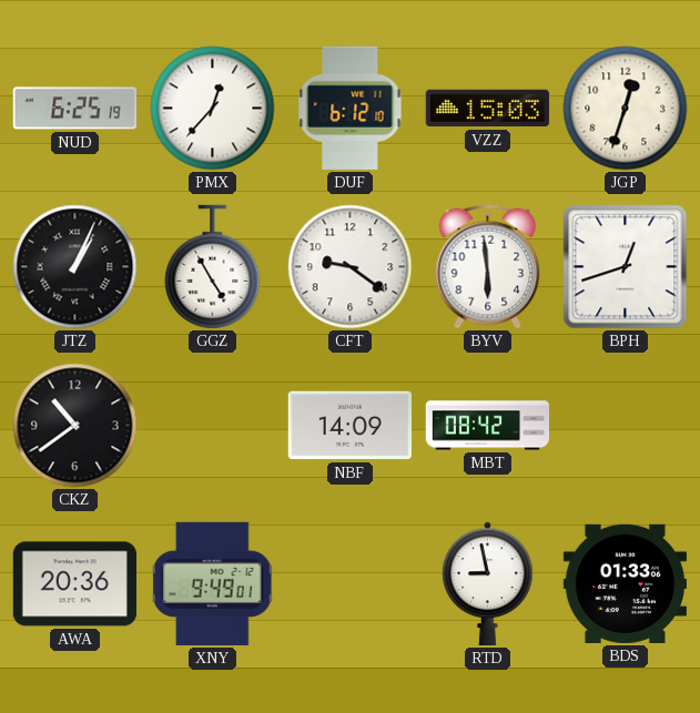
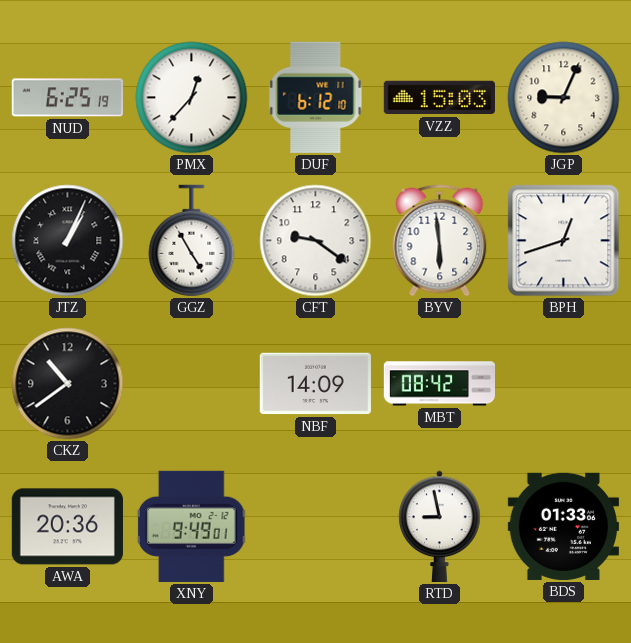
JGP: 12:33 -> 9:04 (564, 98)
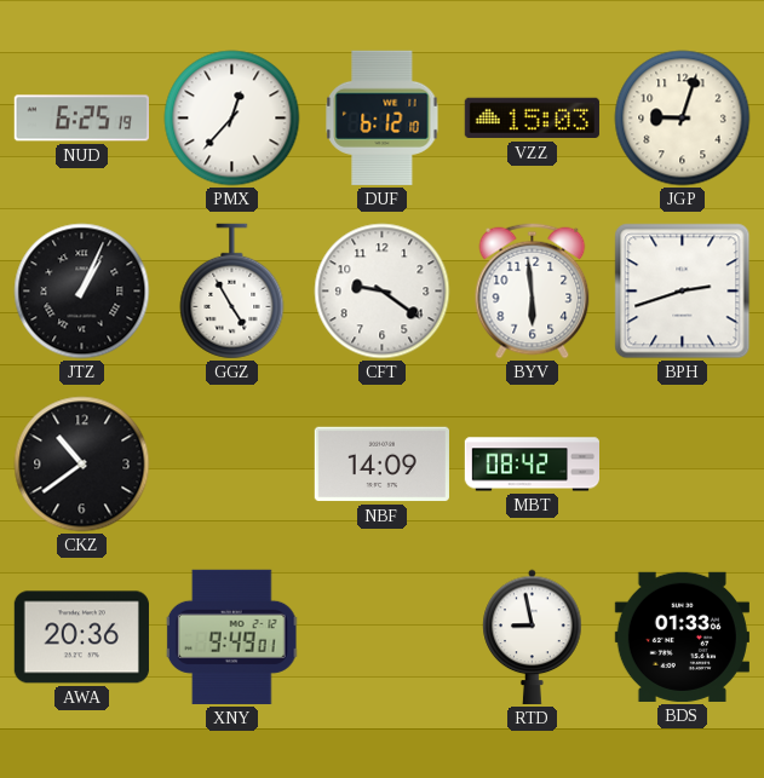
JGP: 9:04 -> 9:03 (683, 119)
BPH: 12:42 -> 2:42 (683, 292)
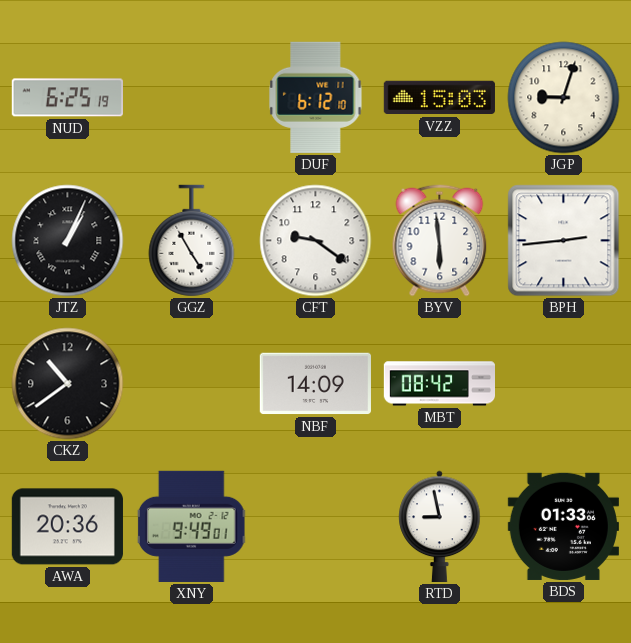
PMX: 12:37 -> none (232, 119)
BPH: 2:42 -> 2:44 (564, 241)
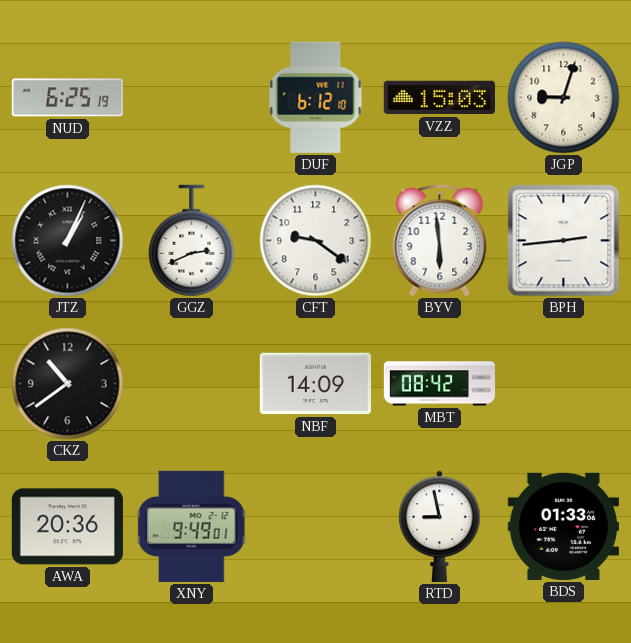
GGZ: 4:55 -> 2:41 (192, 241)
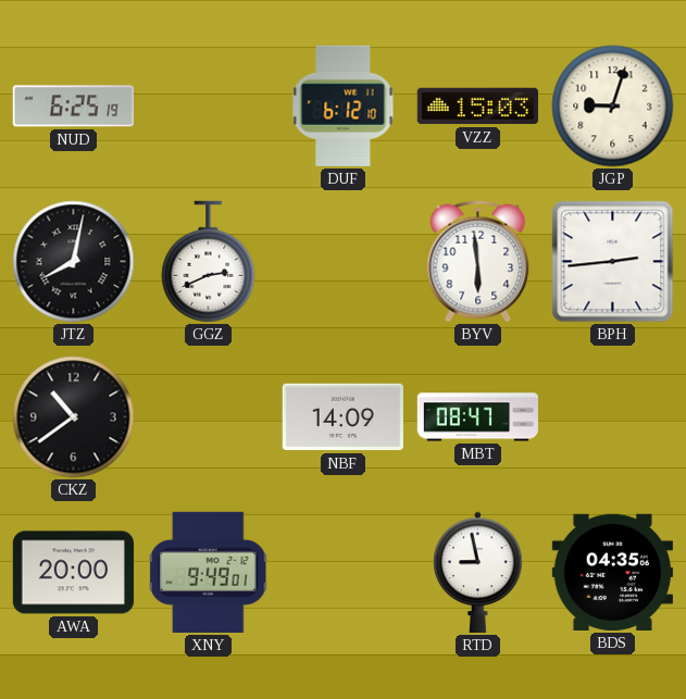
JTZ: 1:04 -> 8:02 (74, 262)
CFT: 9:21 -> none (316, 241)
MBT: 08:42 -> 08:47 (477, 417)
AWA: 20:36 -> 20:00 (73, 573)
BDS: 01:33 -> 04:35 (612, 572)
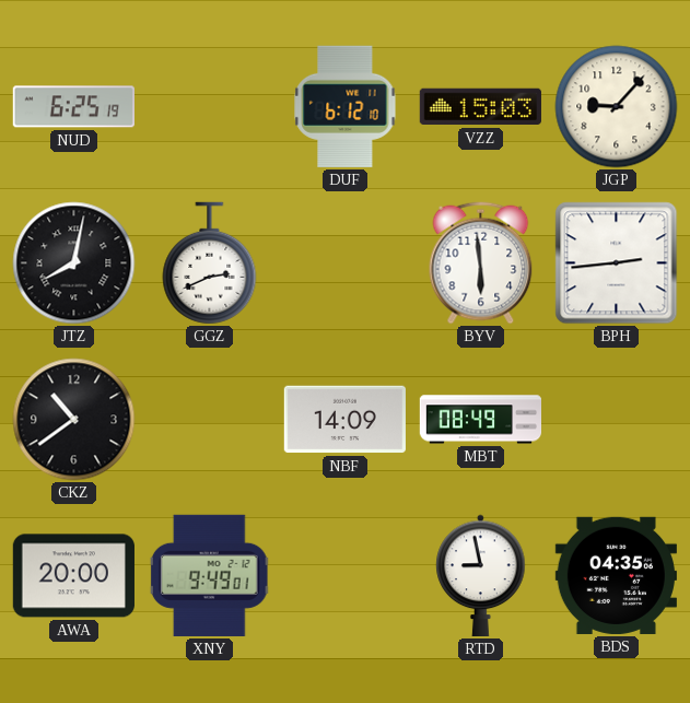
JGP: 9:03 -> 9:07 (617, 107)
MBT: 08:47 -> 08:49 (480, 420)
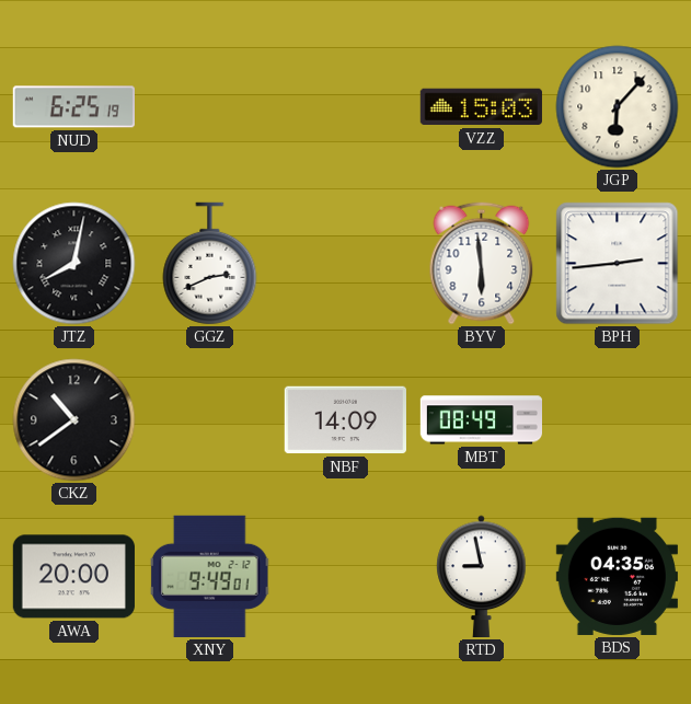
DUF: 6:12 -> none (346, 106)
JGP: 9:07 -> 6:07 (618, 107)
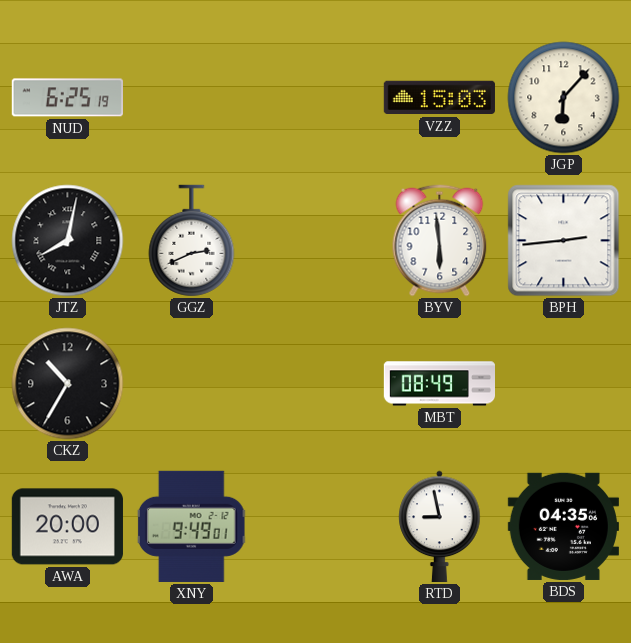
CKZ: 10:39 -> 10:35 (68, 384)
NBF: 14:09 -> none (345, 420)
